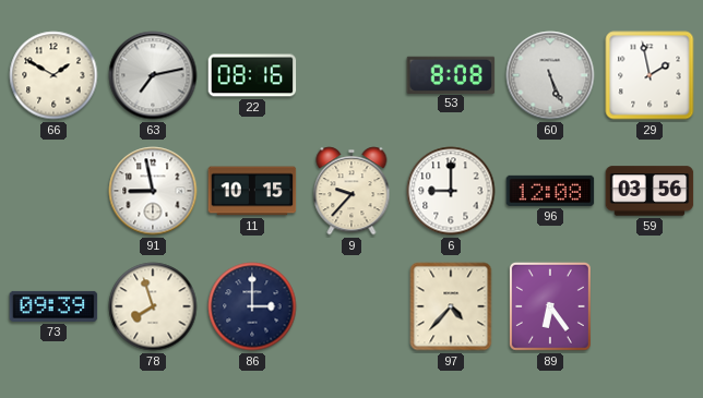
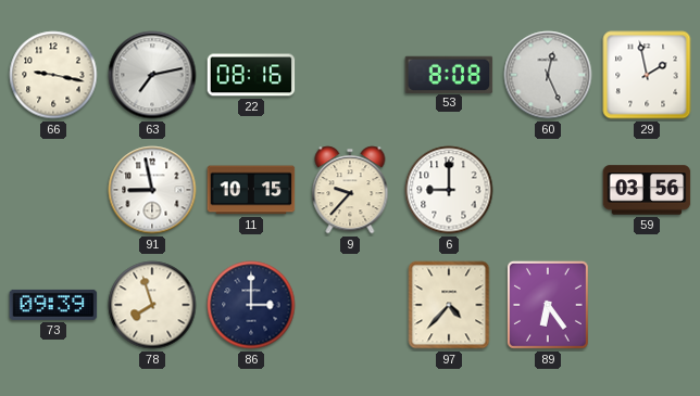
66: 1:50 -> 9:17 (53, 75)
60: 5:26 -> 12:26 (548, 75)
96: 12:08 -> none (550, 191)
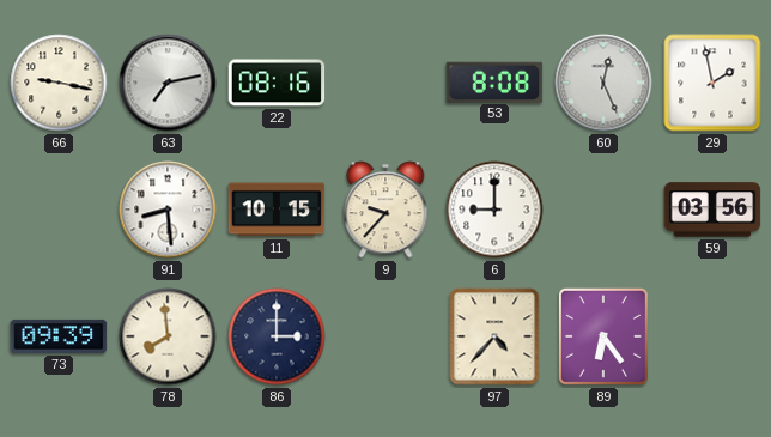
91: 8:58 -> 8:29 (168, 210)
78: 7:57 -> 7:59 (168, 336)
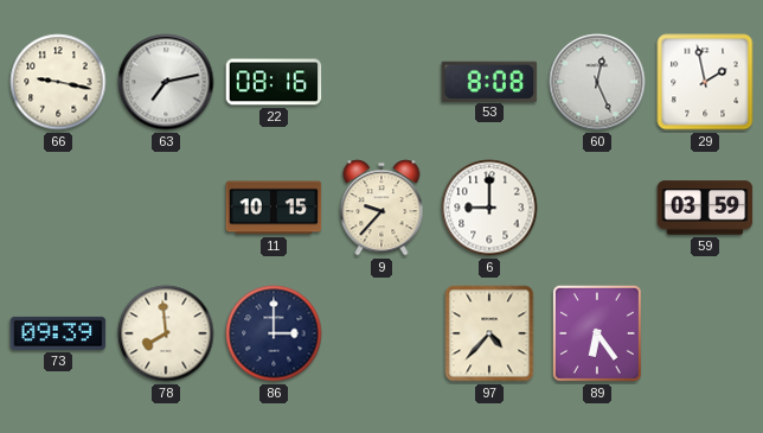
91: 8:29 -> none (168, 210)
59: 03:56 -> 03:59 (705, 208)
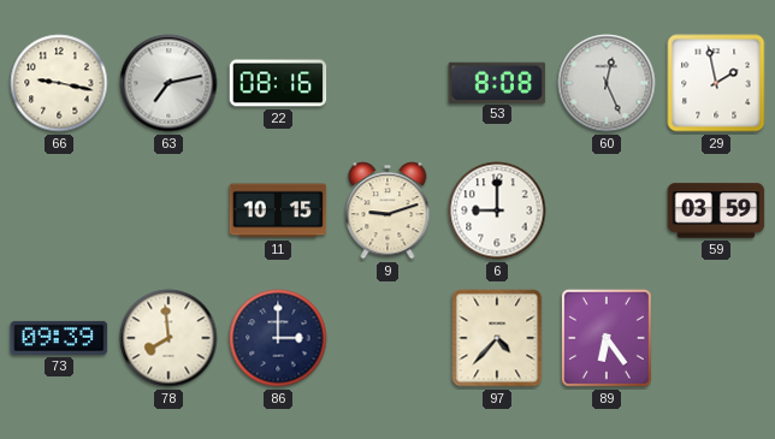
9: 9:37 -> 9:12 (387, 210)
